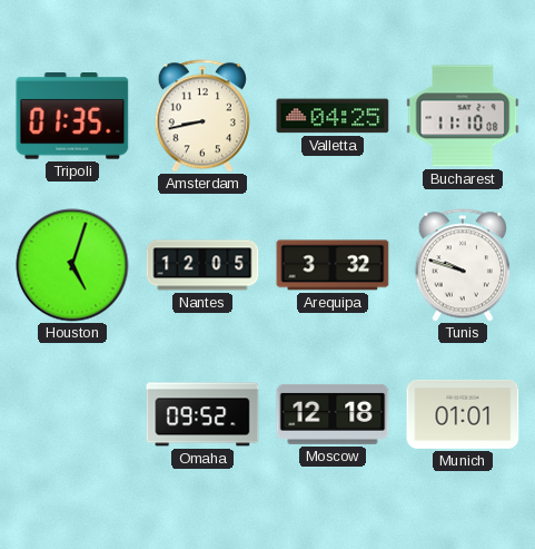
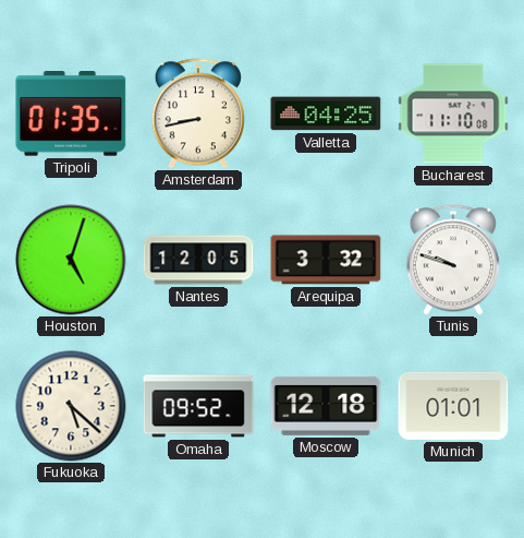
Fukuoka: none -> 5:22 (71, 406)
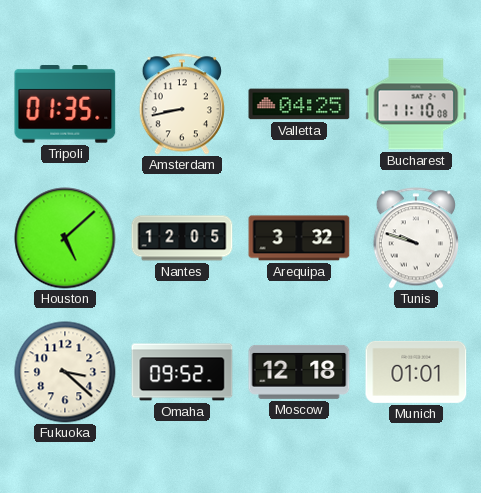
Houston: 5:03 -> 5:08 (65, 238)
Fukuoka: 5:22 -> 3:22 (65, 372)
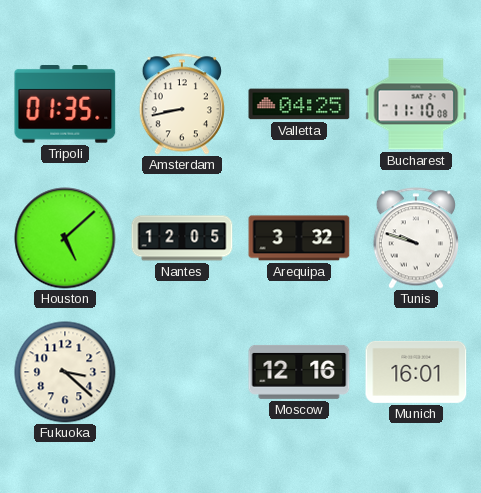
Omaha: 09:52 -> none (182, 372)
Moscow: 12:18 -> 12:16 (299, 372)
Munich: 01:01 -> 16:01 (416, 372)
